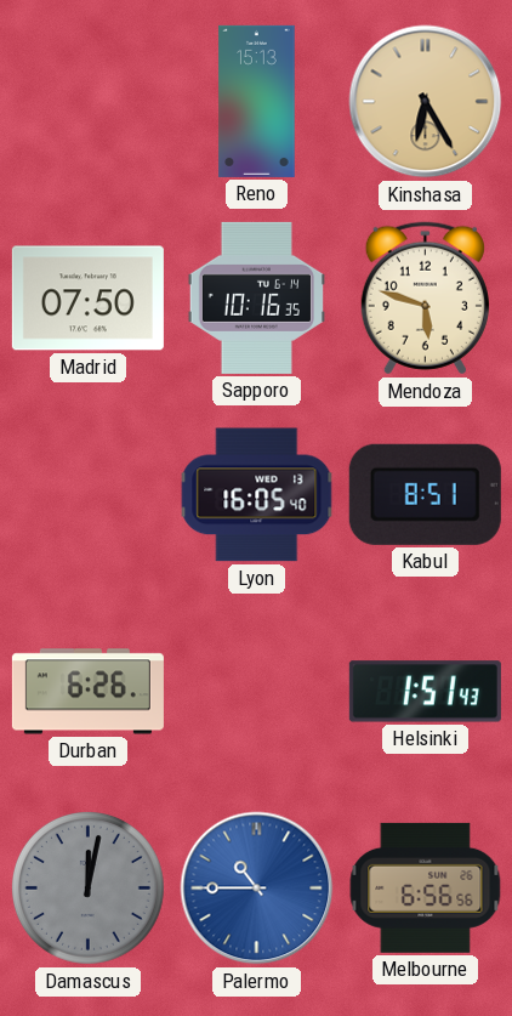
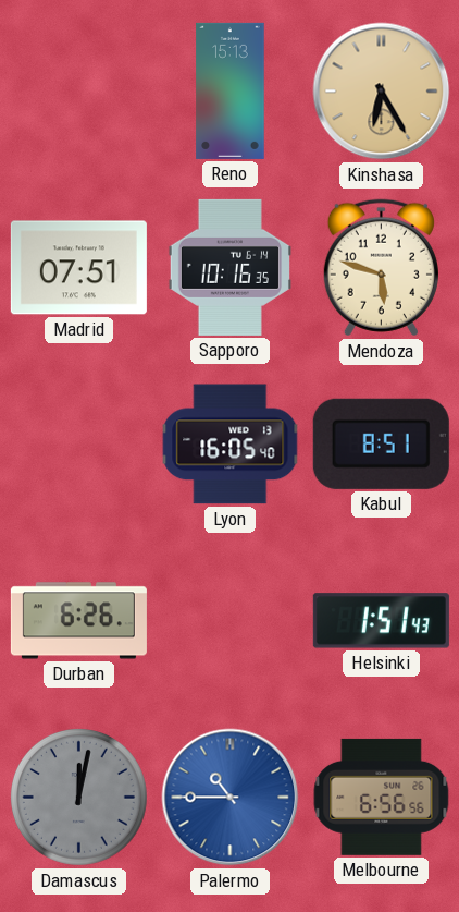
Madrid: 07:50 -> 07:51 (78, 268)
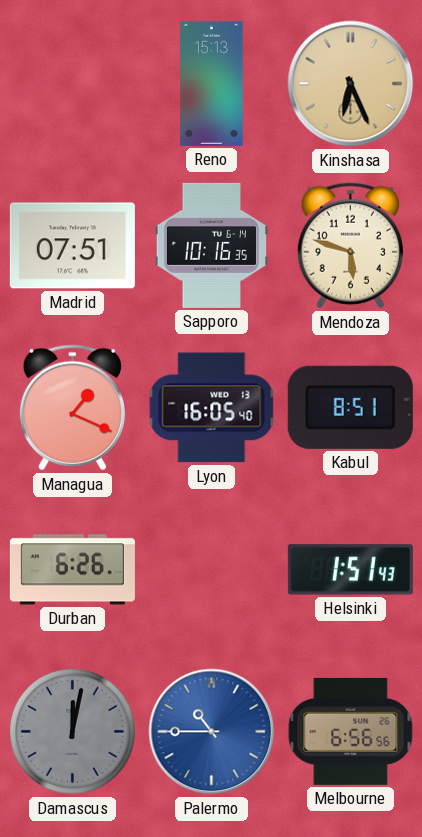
Kinshasa: 6:25 -> 6:26 (351, 84)
Managua: none -> 1:19 (72, 408)
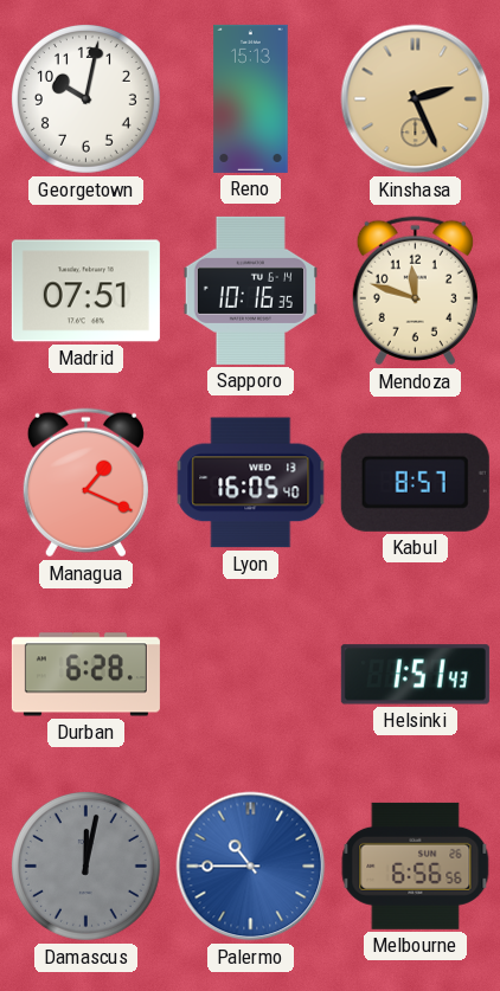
Georgetown: none -> 10:02 (85, 98)
Kinshasa: 6:26 -> 2:26 (416, 99)
Mendoza: 5:48 -> 11:48 (415, 291)
Kabul: 8:51 -> 8:57 (415, 482)
Durban: 6:26 -> 6:28 (85, 675)
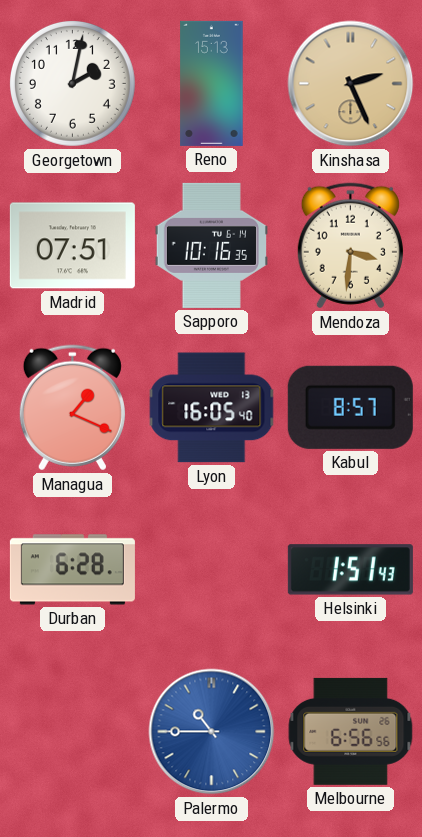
Georgetown: 10:02 -> 2:02 (72, 83)
Mendoza: 11:48 -> 3:31 (350, 246)
Damascus: 12:02 -> none (85, 865)
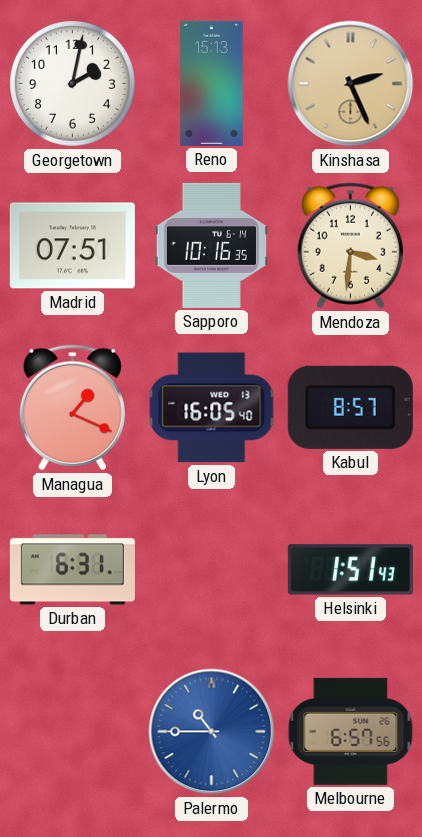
Durban: 6:28 -> 6:31 (72, 570)
Melbourne: 6:56 -> 6:57 (351, 731)
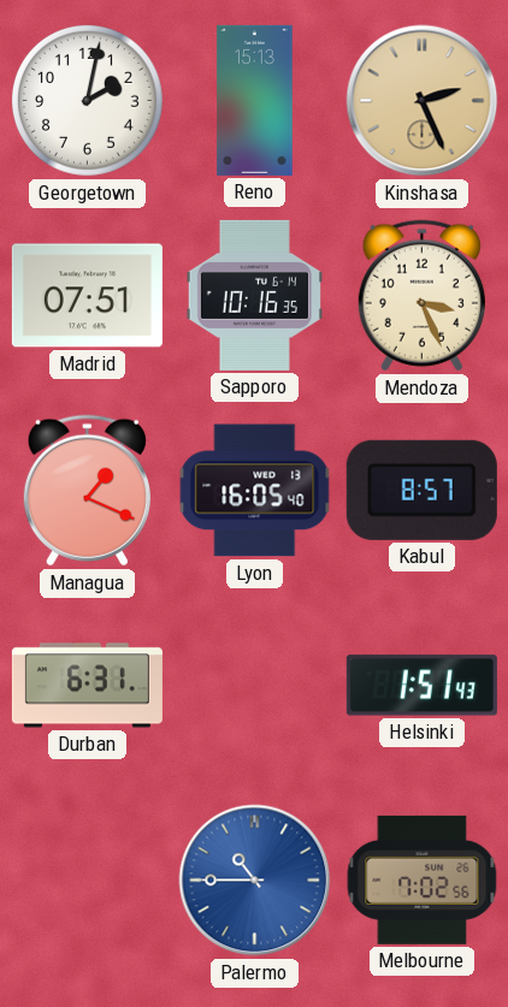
Mendoza: 3:31 -> 3:26 (421, 296)
Melbourne: 6:57 -> 7:02 (423, 879)
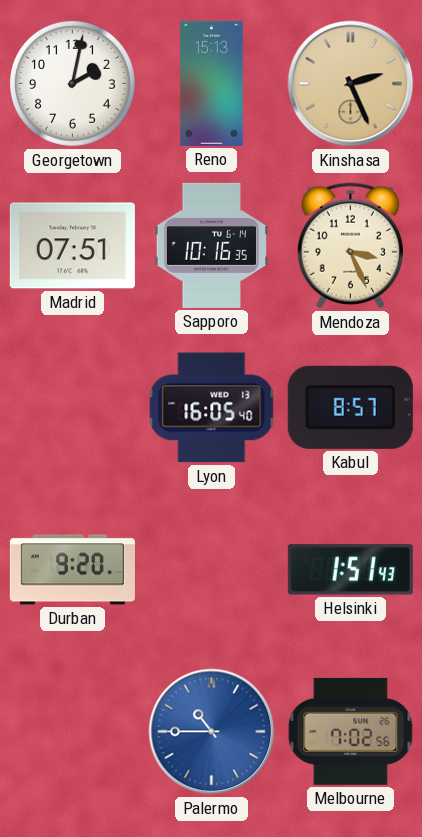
Managua: 1:19 -> none (87, 491)
Durban: 6:31 -> 9:20 (72, 570)
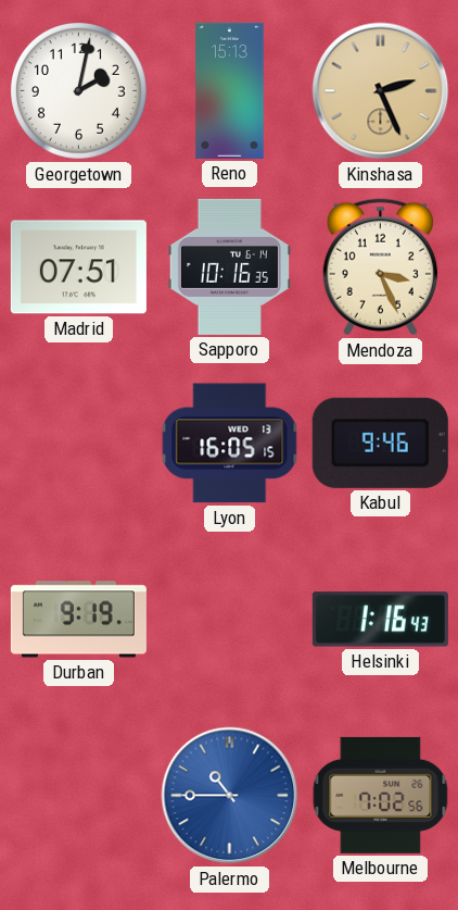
Lyon: 16:05:40 -> 16:05:15 (230, 444)
Kabul: 8:57 -> 9:46 (380, 442)
Durban: 9:20 -> 9:19 (78, 620)
Helsinki: 1:51 -> 1:16 (380, 620)
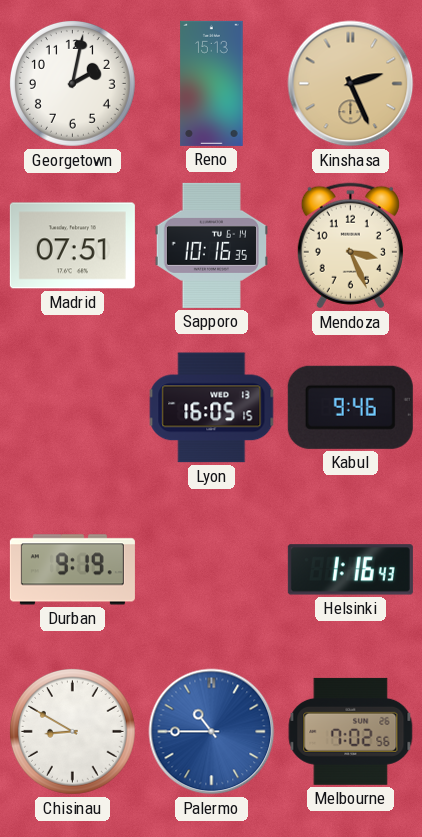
Chisinau: none -> 8:50 (72, 731)
